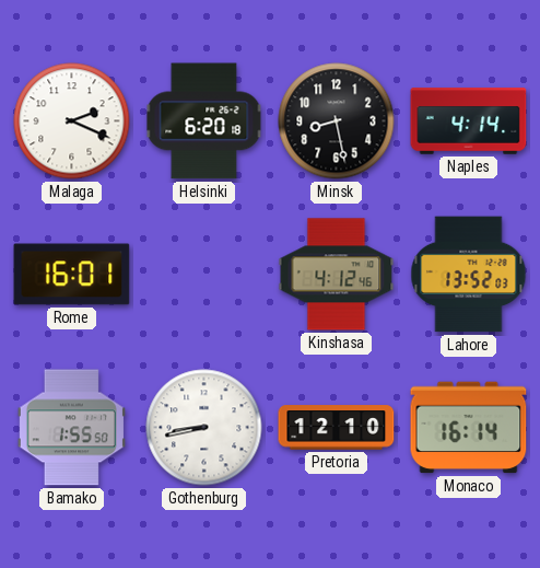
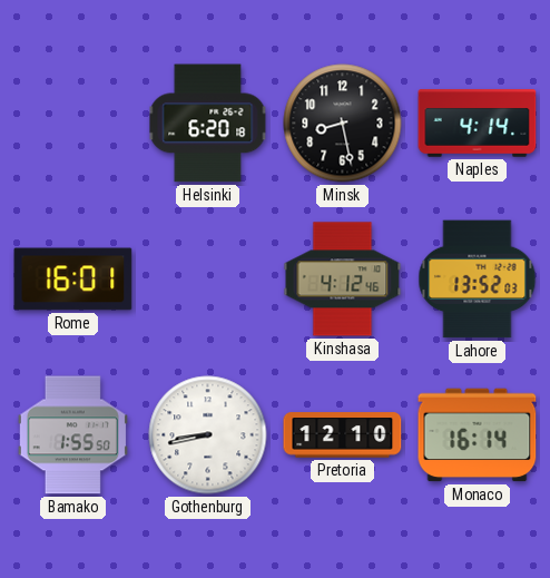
Malaga: 2:19 -> none (72, 121)
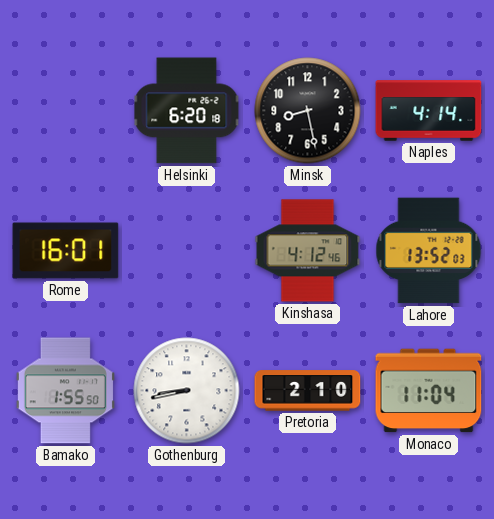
Pretoria: 12:10 -> 2:10 (308, 391)
Monaco: 16:14 -> 11:04 (429, 391)
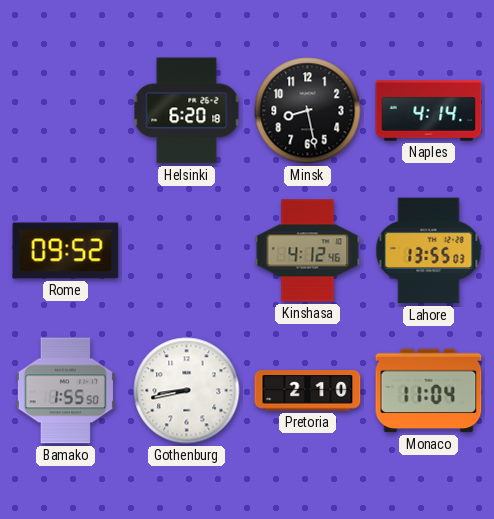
Rome: 16:01 -> 09:52 (66, 251)
Lahore: 13:52 -> 13:55 (429, 251)
